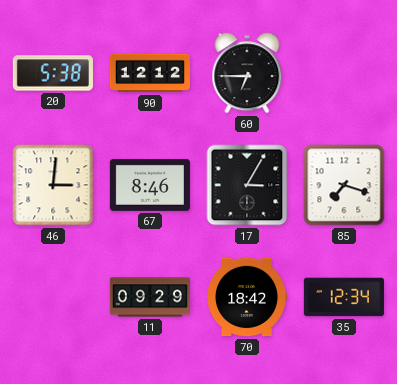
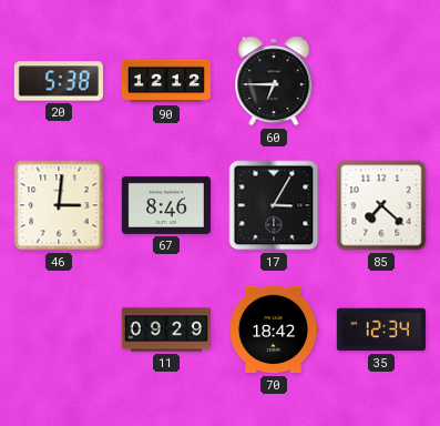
85: 7:18 -> 7:22 (381, 205)
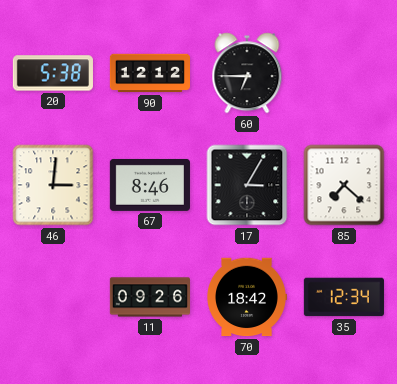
11: 09:29 -> 09:26 (149, 297)
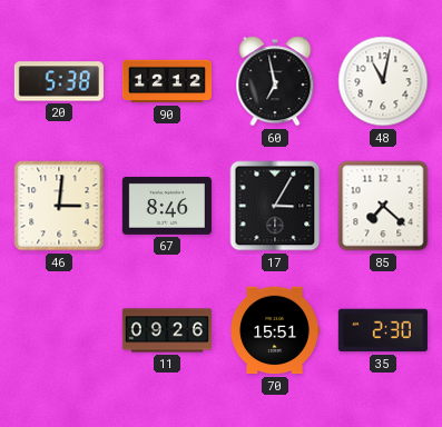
60: 6:45 -> 6:58 (275, 81)
48: none -> 11:02 (383, 81)
70: 18:42 -> 15:51 (275, 330)
35: 12:34 -> 2:30 (383, 330)
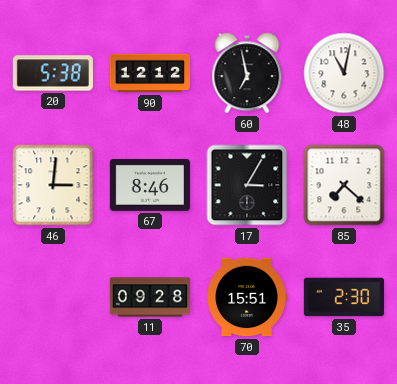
11: 09:26 -> 09:28 (149, 297)
